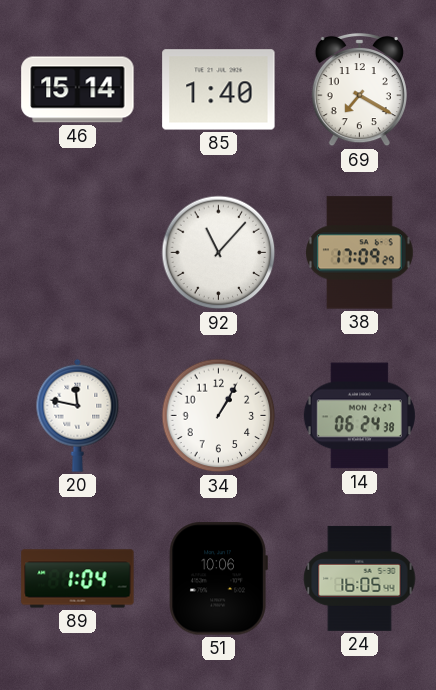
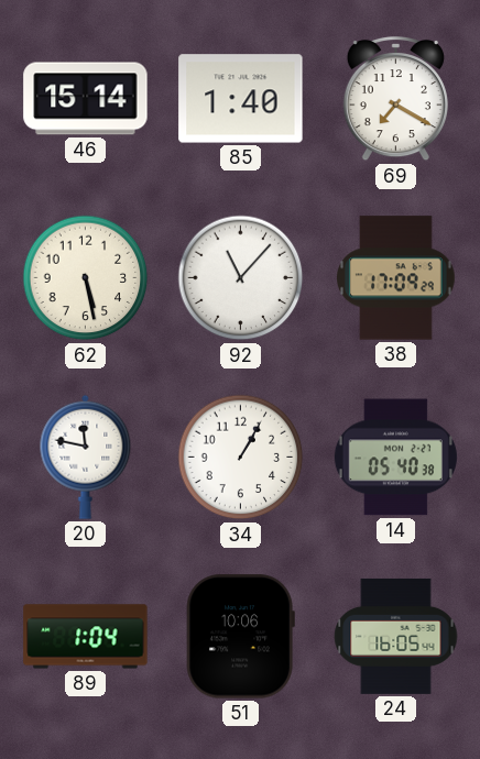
62: none -> 5:28 (86, 278)
14: 06:24 -> 05:40 (395, 458)
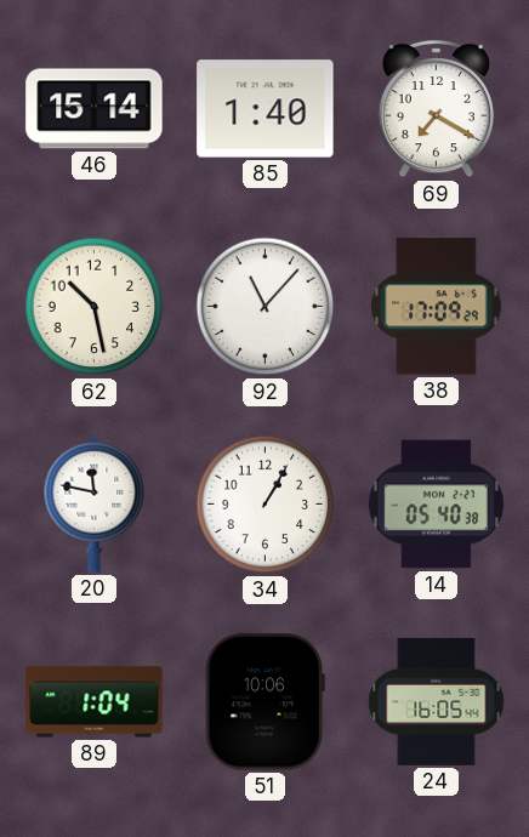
62: 5:28 -> 10:28 (95, 307)
